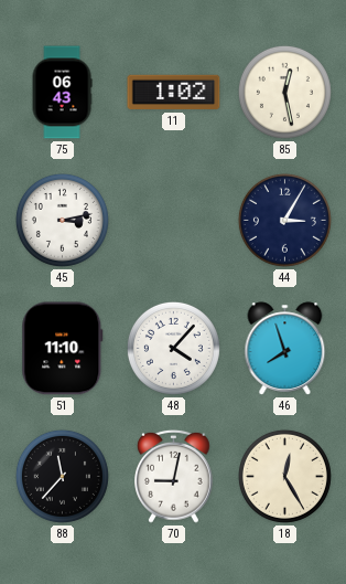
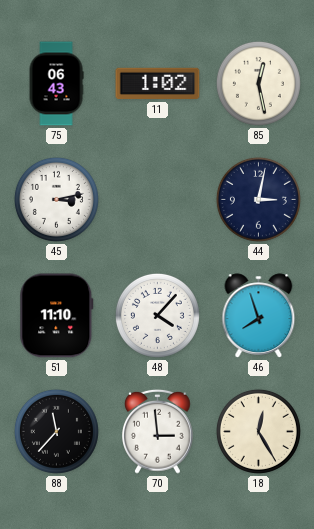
44: 3:05 -> 3:02 (258, 199)
70: 9:02 -> 2:59 (158, 431)
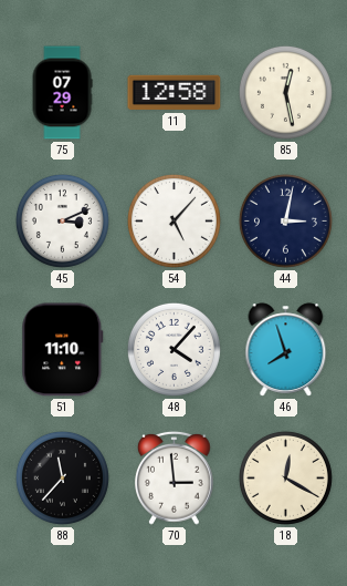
75: 06:43 -> 07:29 (62, 93)
11: 1:02 -> 12:58 (175, 93)
45: 3:13 -> 3:11 (62, 220)
54: none -> 5:07 (173, 220)
18: 12:25 -> 12:20 (285, 477)
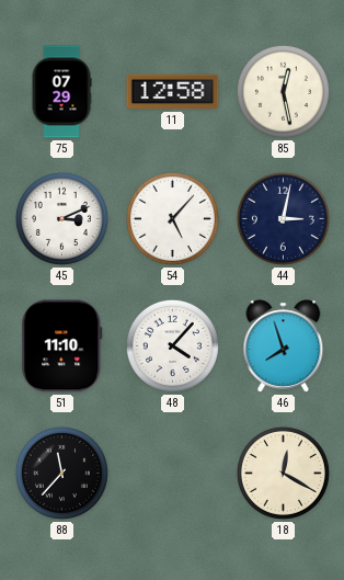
70: 2:59 -> none (175, 477)
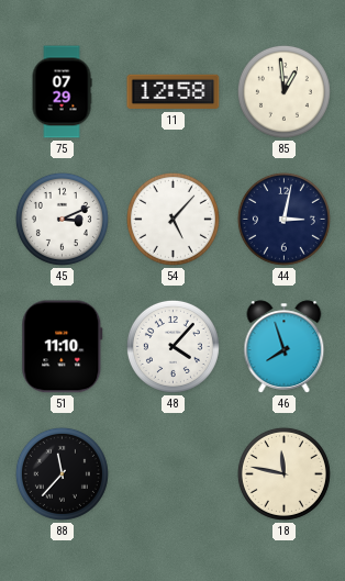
85: 12:28 -> 12:59 (283, 91)
18: 12:20 -> 11:47 (283, 473)
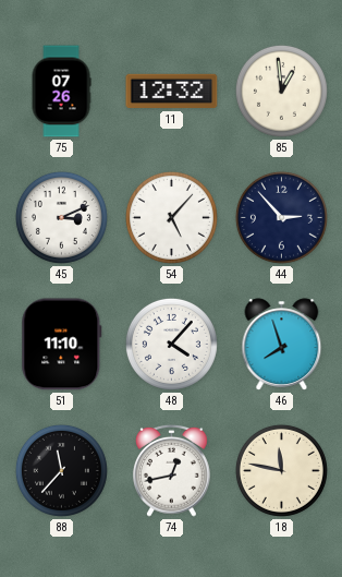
75: 07:29 -> 07:26 (61, 92)
11: 12:58 -> 12:32 (172, 92)
44: 3:02 -> 2:53 (281, 217)
74: none -> 12:43 (172, 470)
